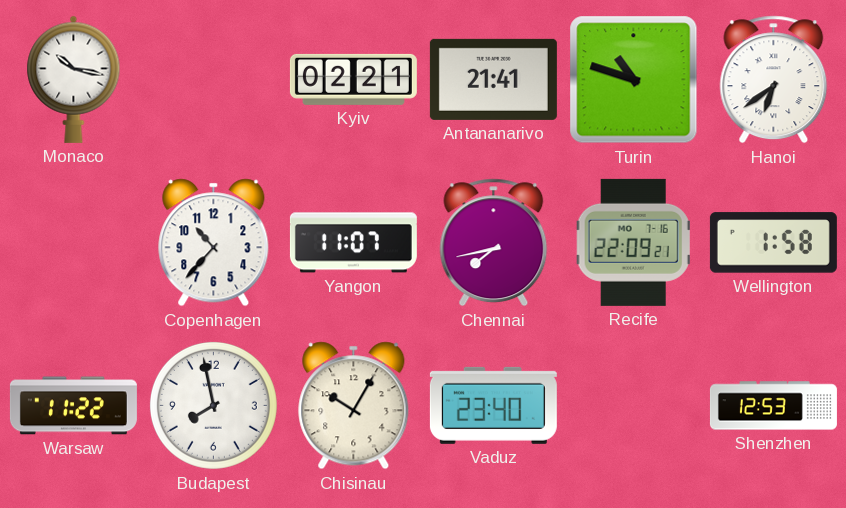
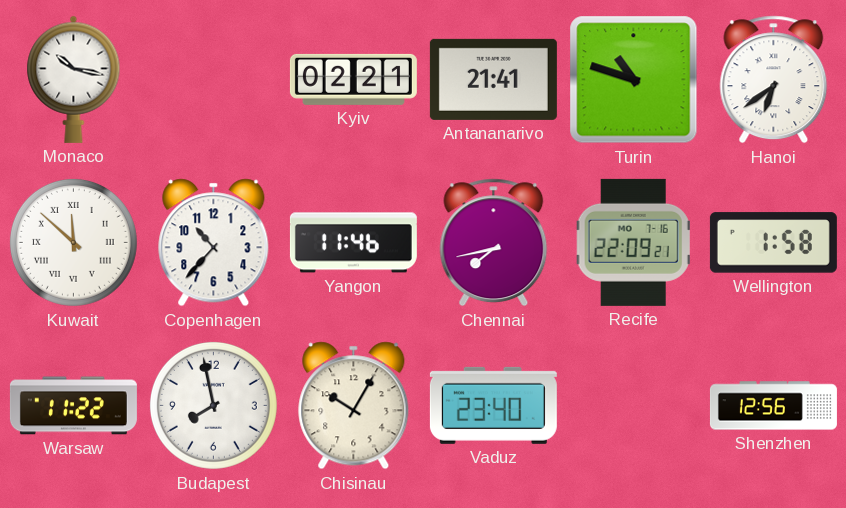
Kuwait: none -> 11:52 (73, 242)
Yangon: 11:07 -> 11:46 (353, 243)
Shenzhen: 12:53 -> 12:56 (773, 406)
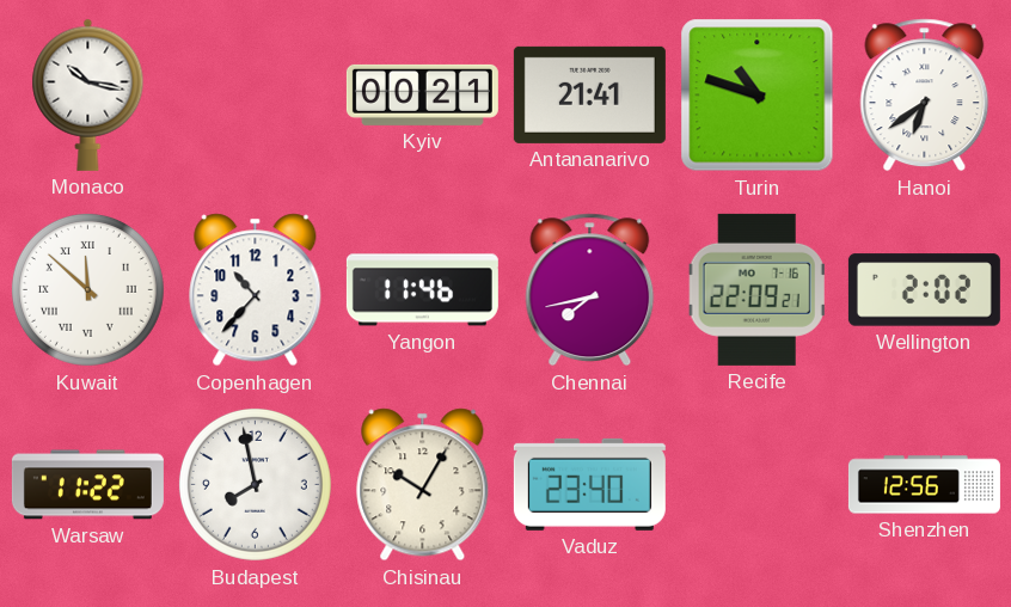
Kyiv: 02:21 -> 00:21 (422, 94)
Wellington: 1:58 -> 2:02 (924, 290)
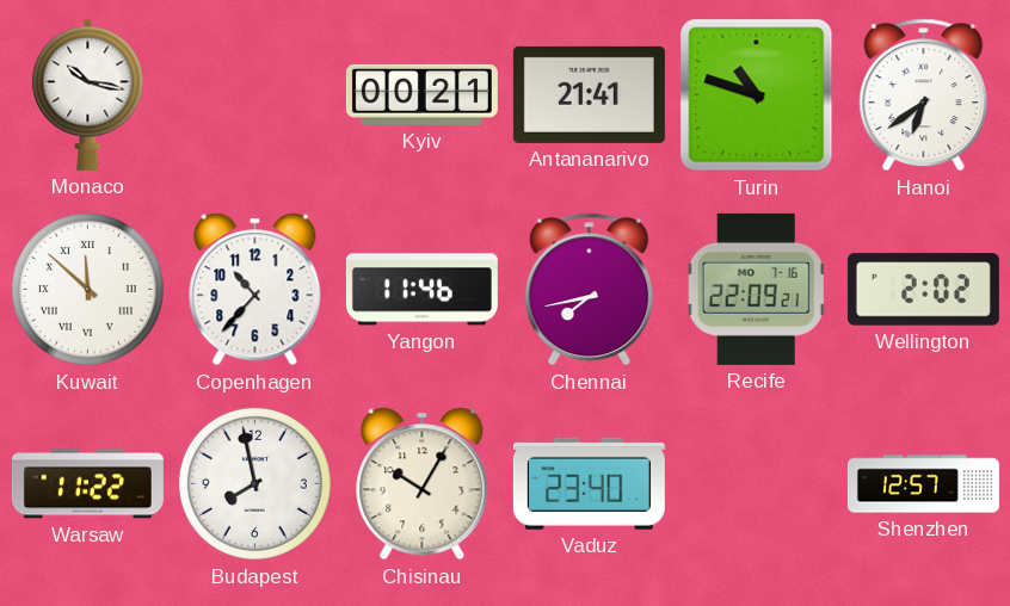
Shenzhen: 12:56 -> 12:57 (923, 484)
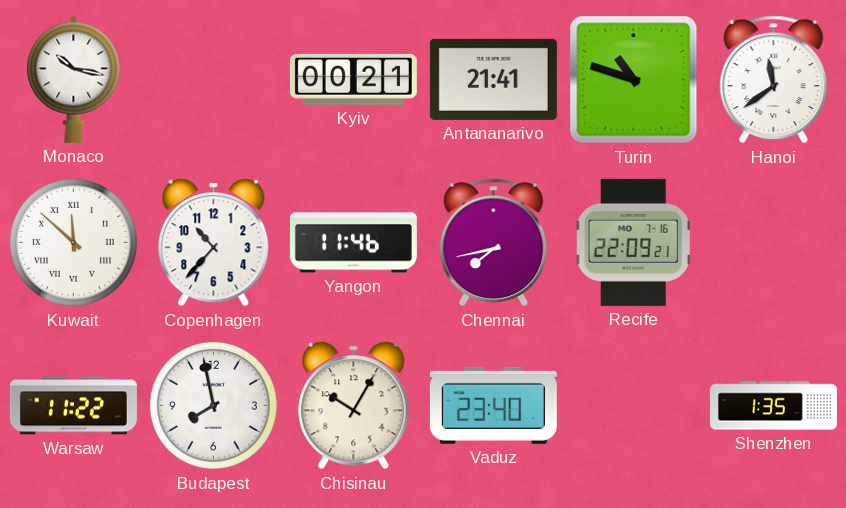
Hanoi: 6:39 -> 11:39 (774, 80)
Wellington: 2:02 -> none (923, 290)
Shenzhen: 12:57 -> 1:35 (773, 406)
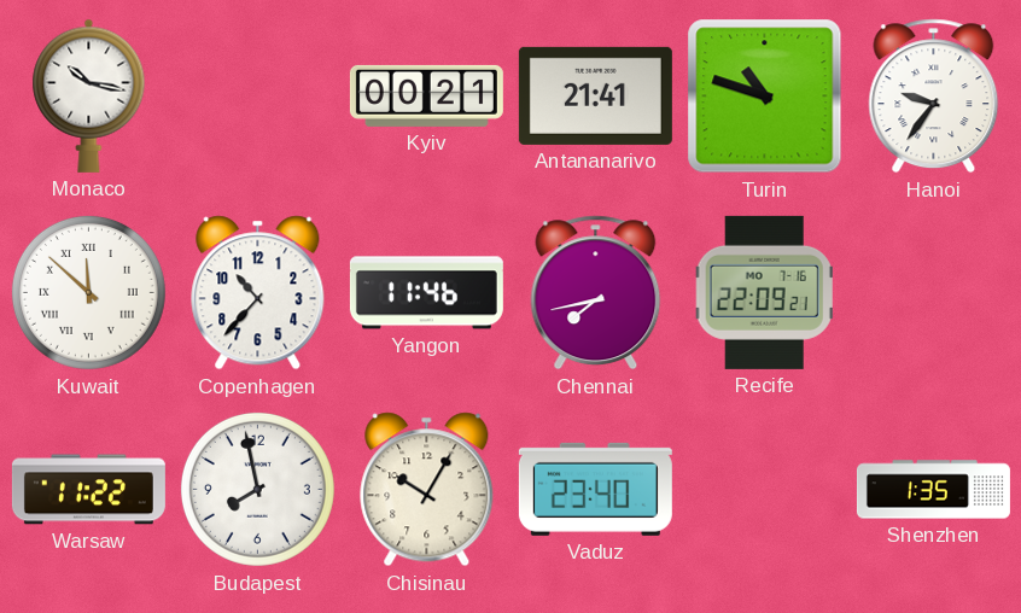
Hanoi: 11:39 -> 9:36 (934, 97)
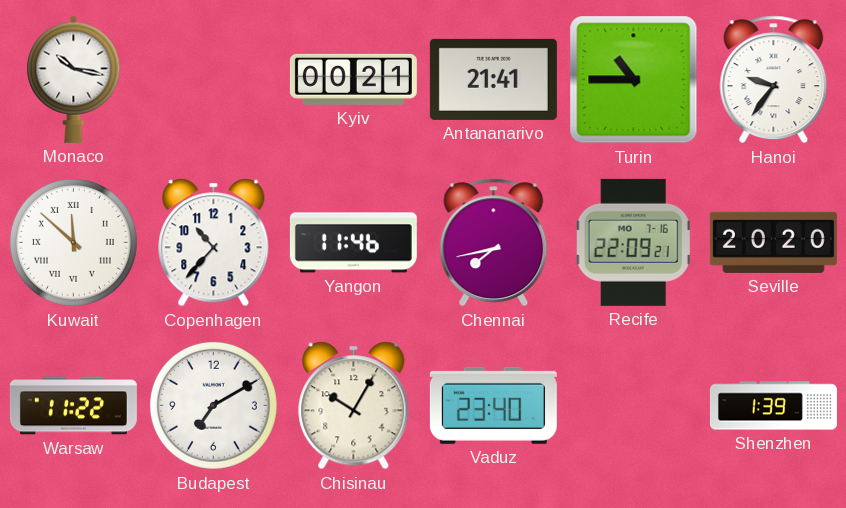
Turin: 10:48 -> 10:45 (634, 80)
Seville: none -> 20:20 (773, 242)
Budapest: 7:58 -> 7:10 (213, 405)
Shenzhen: 1:35 -> 1:39 (773, 406)
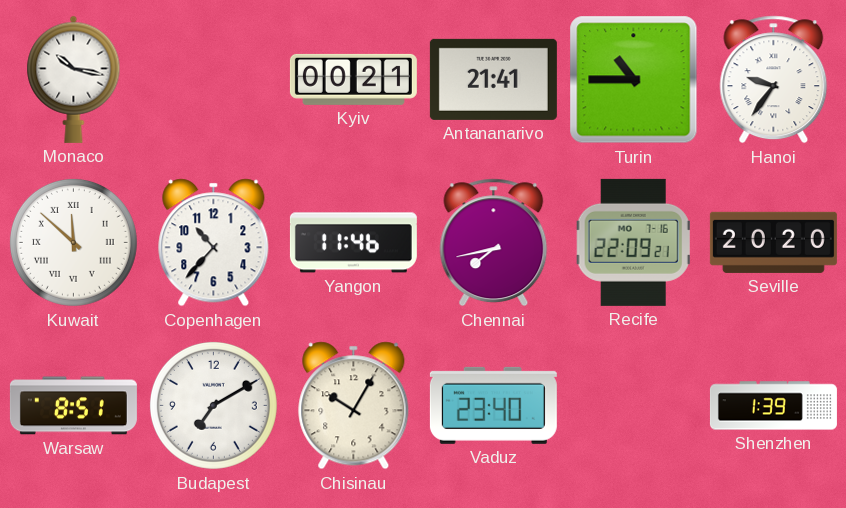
Warsaw: 11:22 -> 8:51 (73, 406)
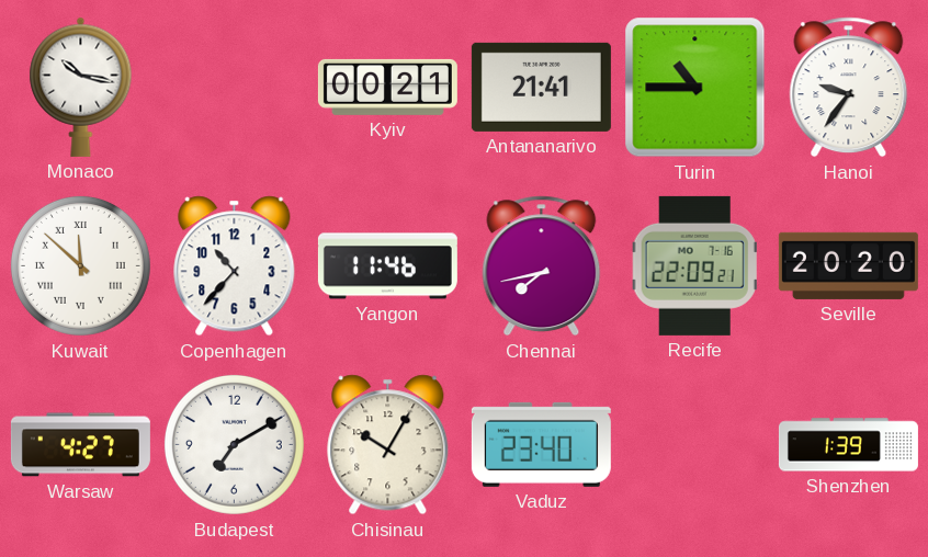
Warsaw: 8:51 -> 4:27 (80, 445)
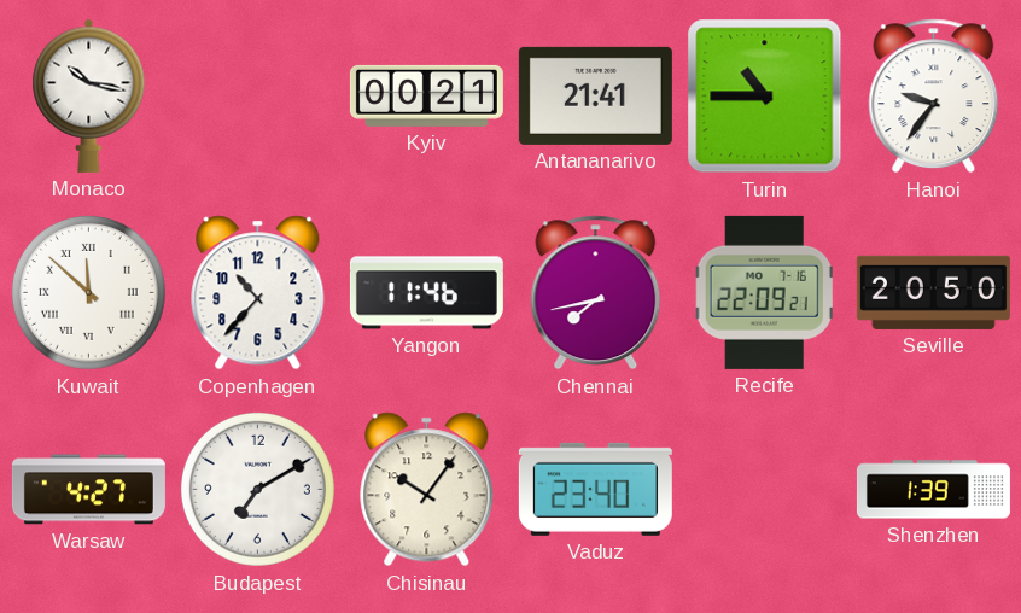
Seville: 20:20 -> 20:50 (933, 292)
Chisinau: 10:05 -> 10:06 (427, 490)
